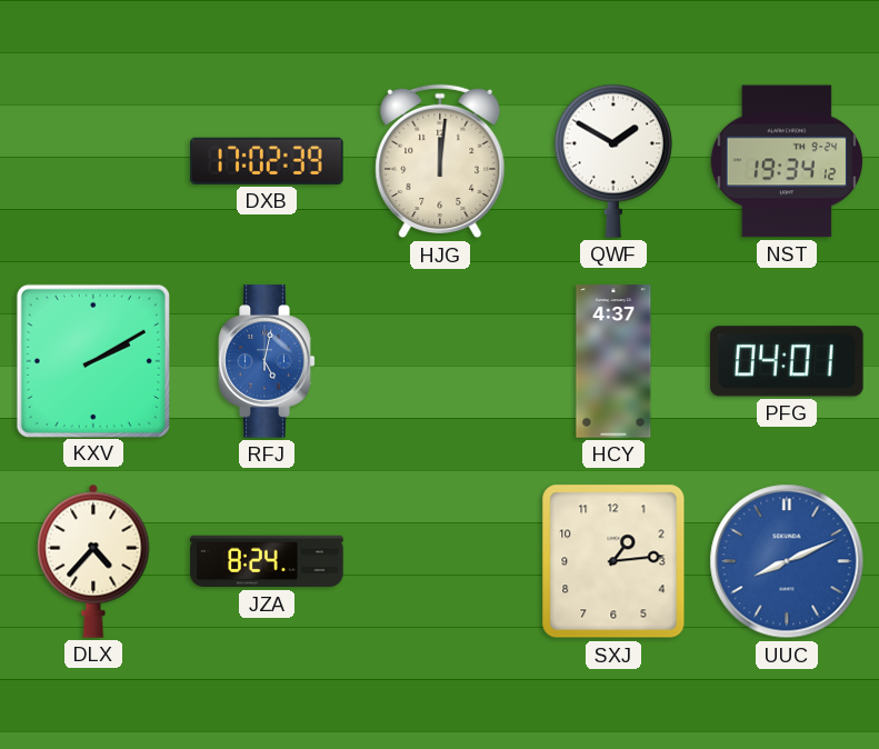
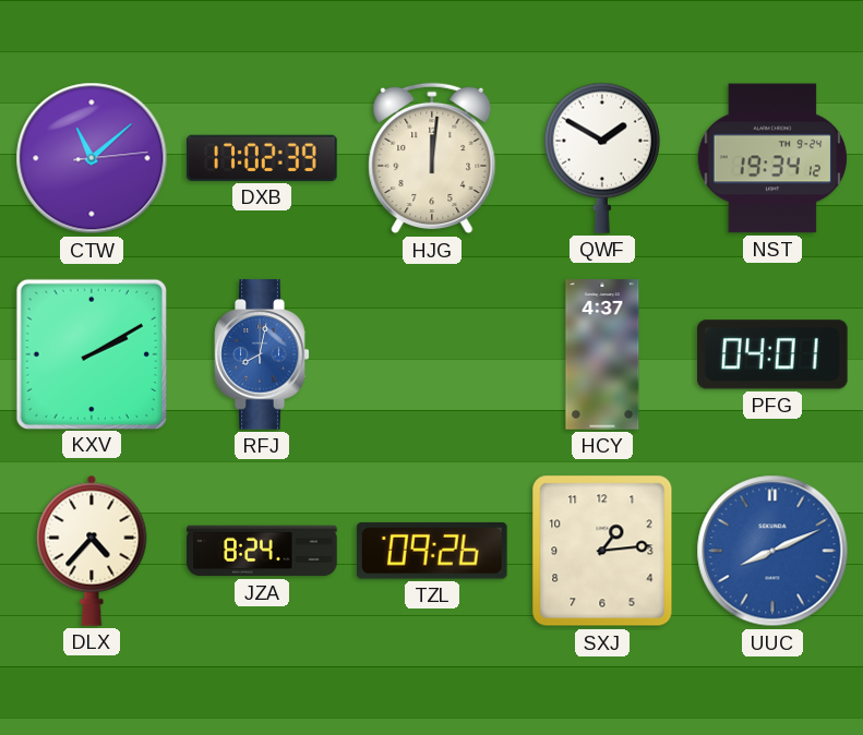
CTW: none -> 11:08 (92, 158)
RFJ: 5:02 -> 8:02 (262, 354)
TZL: none -> 09:26 (432, 551)
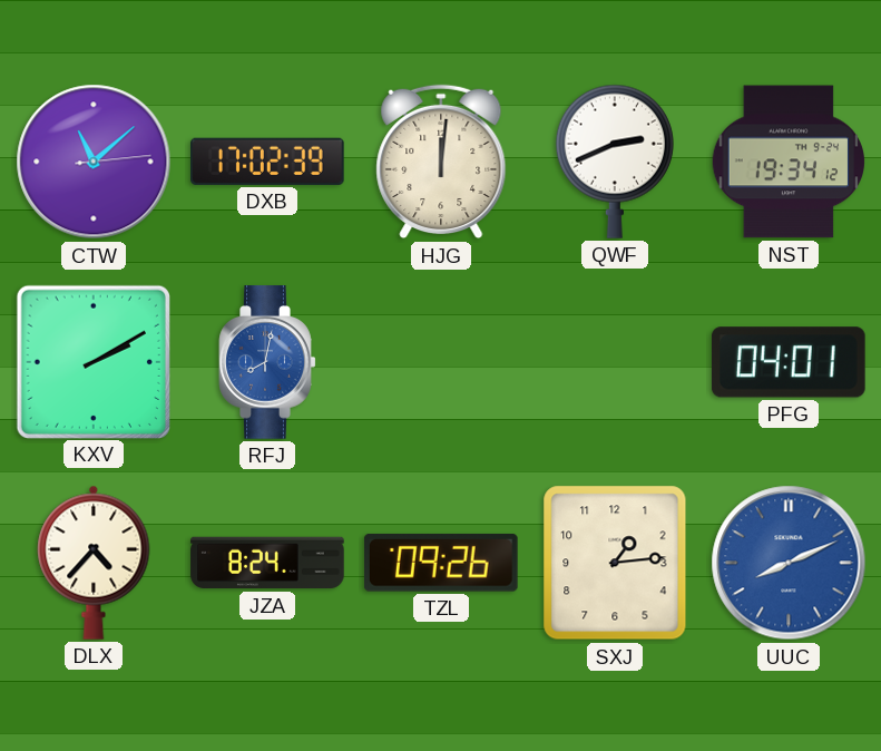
QWF: 1:50 -> 2:41 (615, 162)
HCY: 4:37 -> none (602, 354)
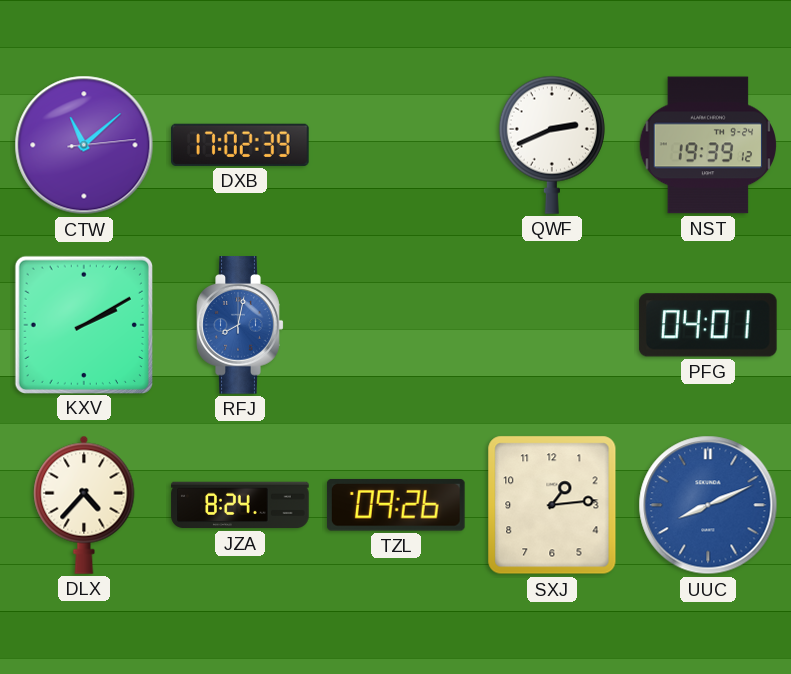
HJG: 12:01 -> none (441, 162)
NST: 19:34 -> 19:39 (707, 145)
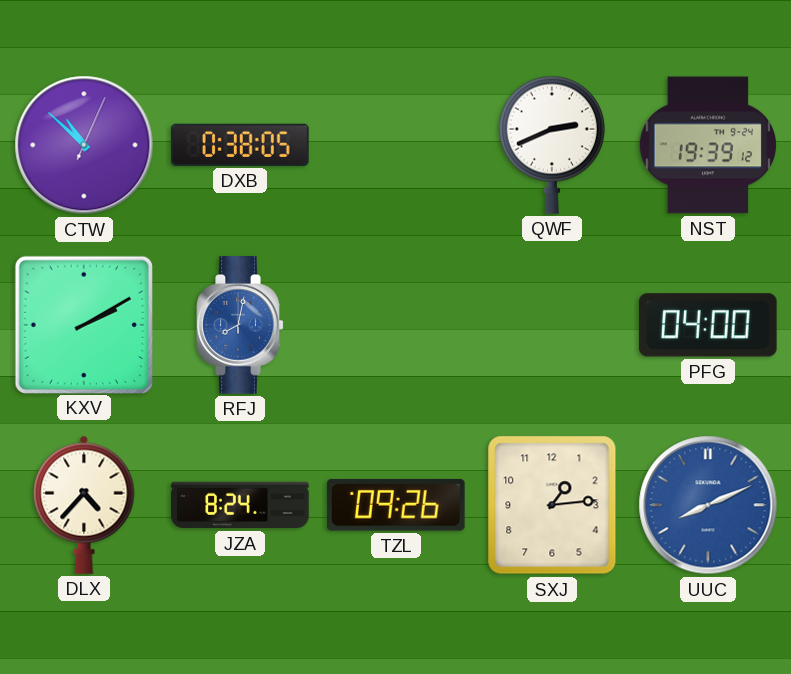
CTW: 11:08 -> 10:52 (84, 145)
DXB: 17:02 -> 0:38 (241, 145)
PFG: 04:01 -> 04:00 (708, 325)
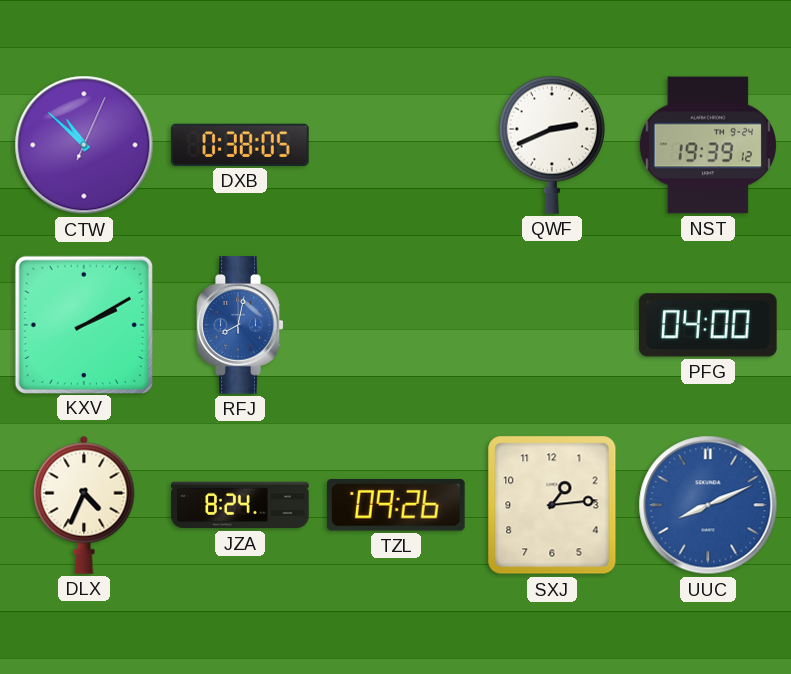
DLX: 4:37 -> 4:34 (84, 505)
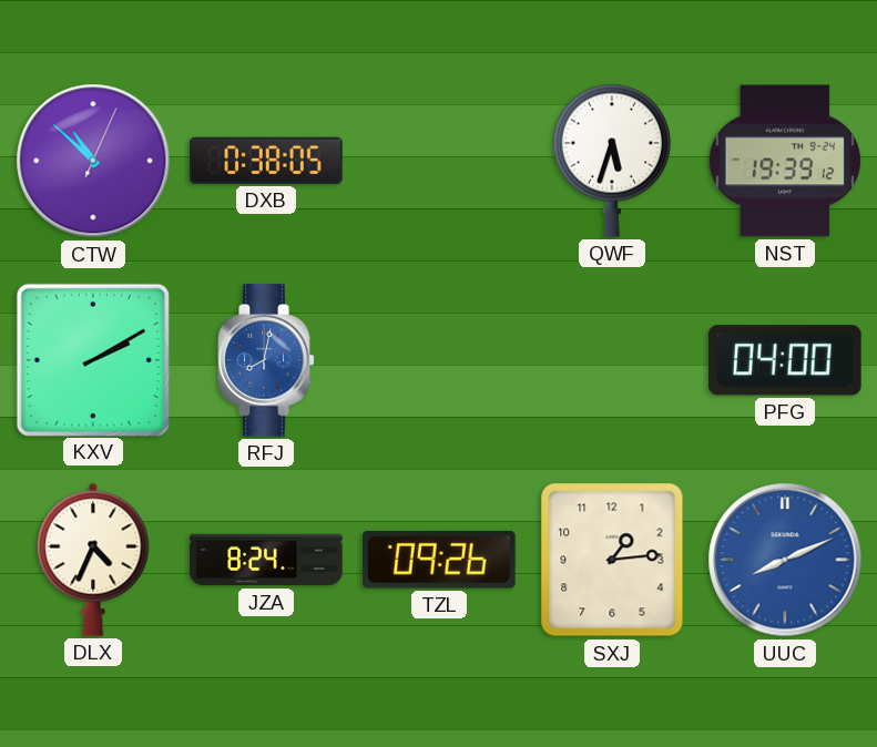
QWF: 2:41 -> 5:33 (612, 161)
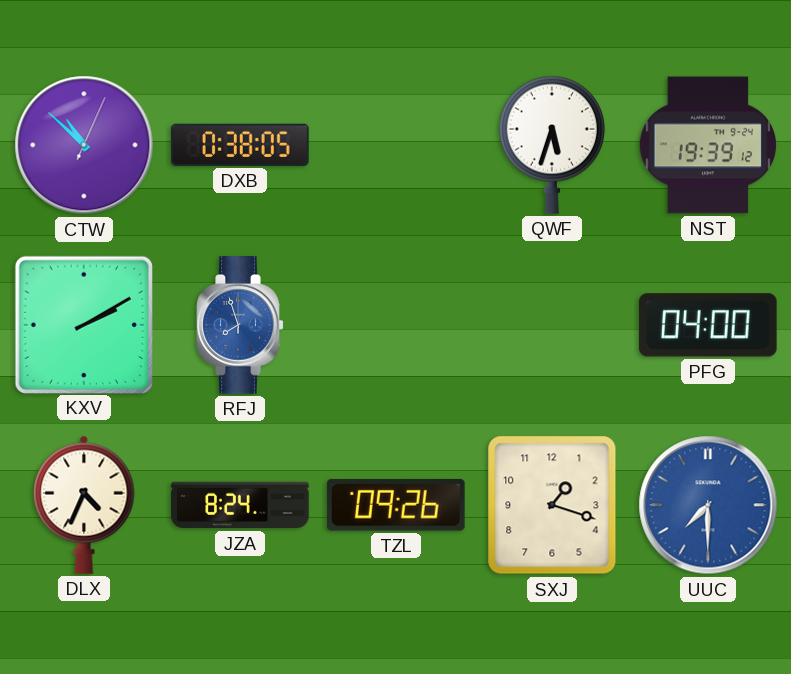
RFJ: 8:02 -> 7:57 (240, 325)
SXJ: 1:14 -> 1:18 (552, 505)
UUC: 8:11 -> 7:30 (708, 505)
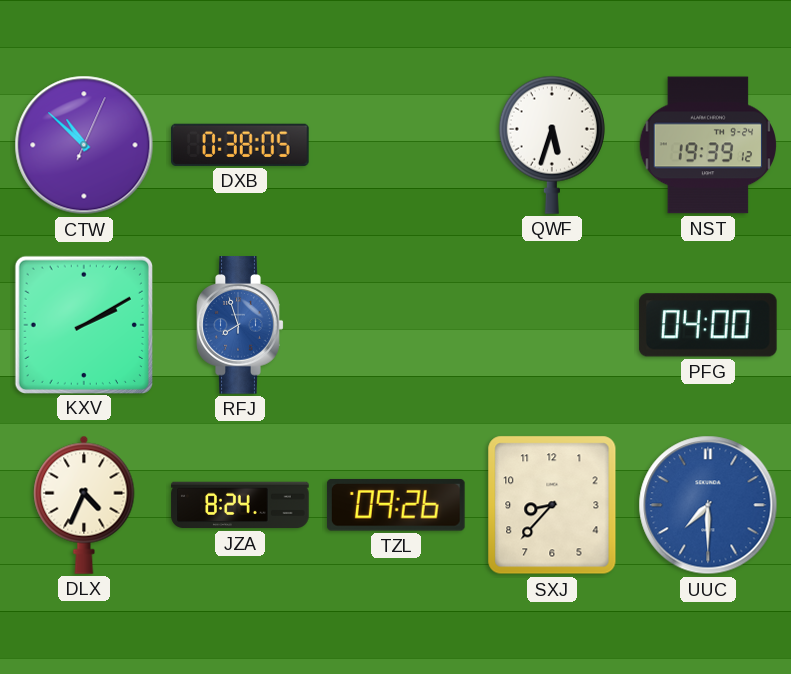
SXJ: 1:18 -> 8:37 (552, 505)
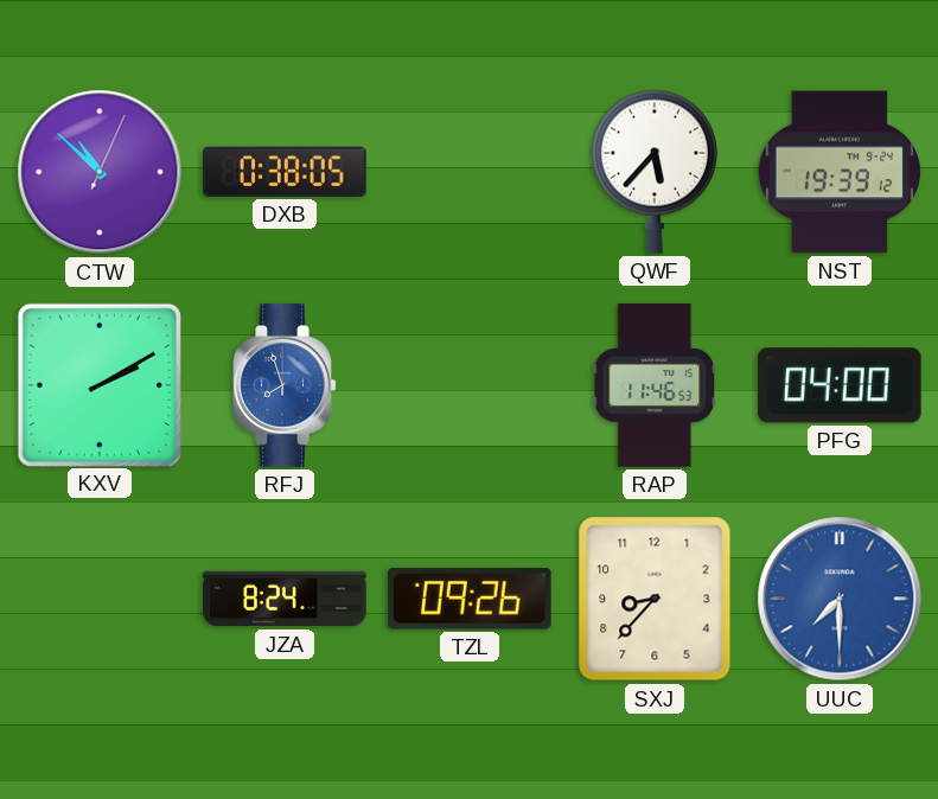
QWF: 5:33 -> 5:37 (655, 172)
RAP: none -> 11:46 (655, 385)
DLX: 4:34 -> none (84, 505)
